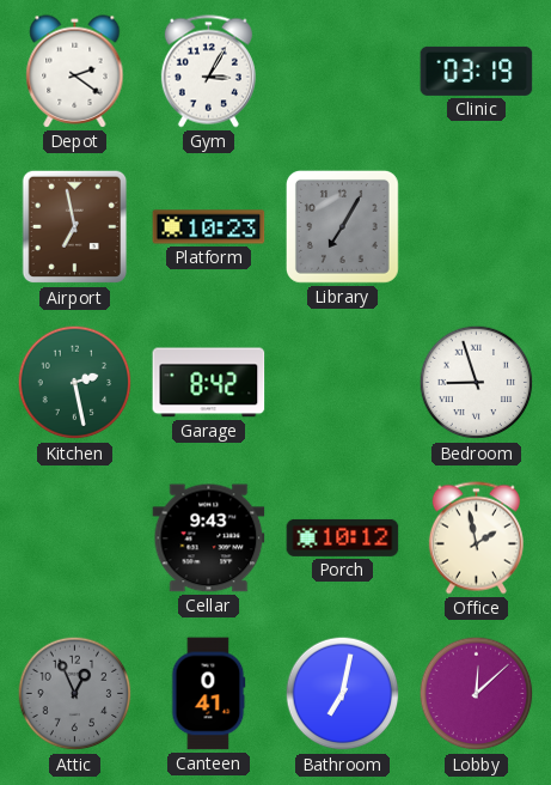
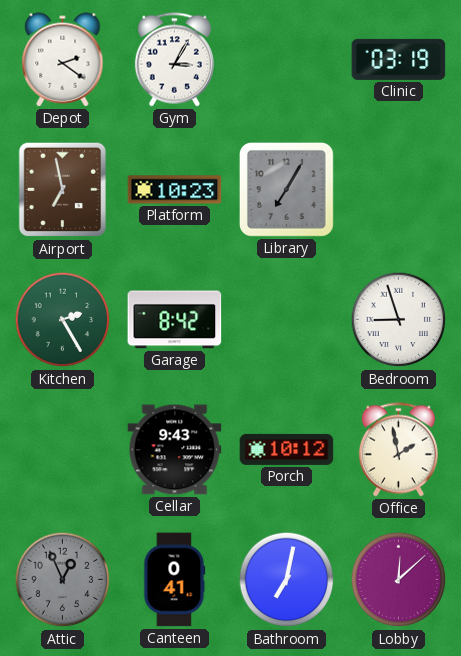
Kitchen: 2:28 -> 2:25 (63, 320)
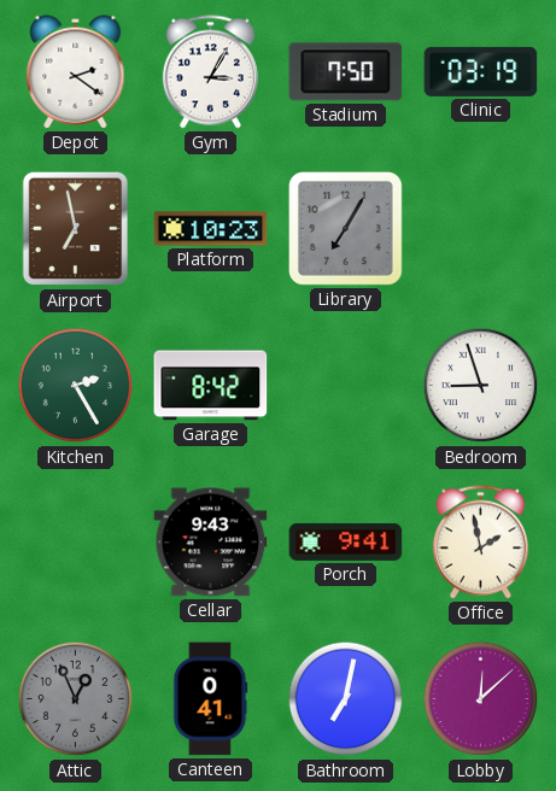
Stadium: none -> 7:50 (346, 72)
Porch: 10:12 -> 9:41 (346, 541)
